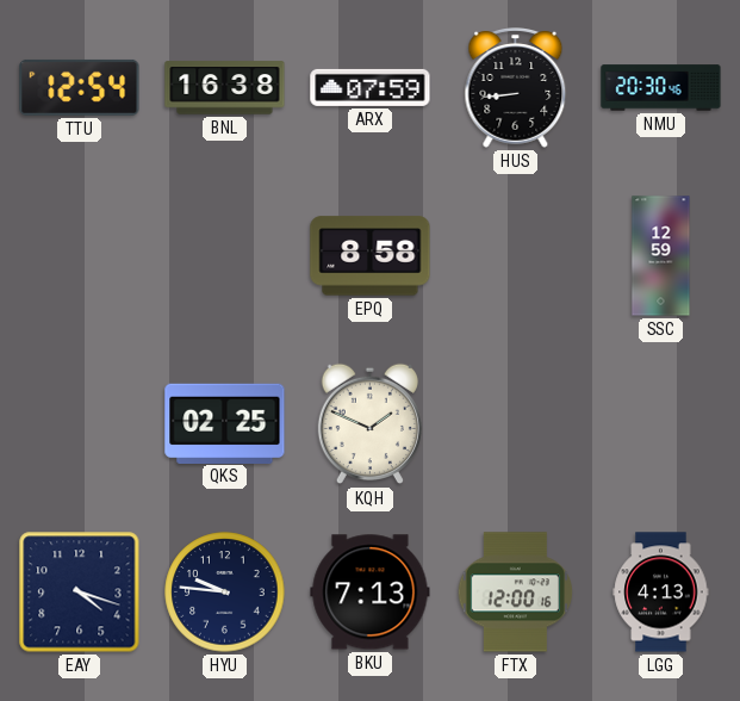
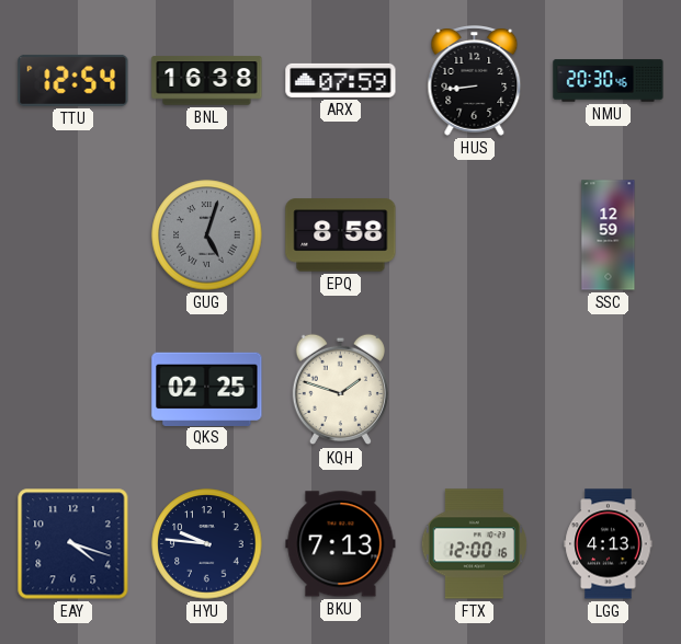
GUG: none -> 5:03 (207, 235)
KQH: 1:49 -> 1:48 (340, 390)
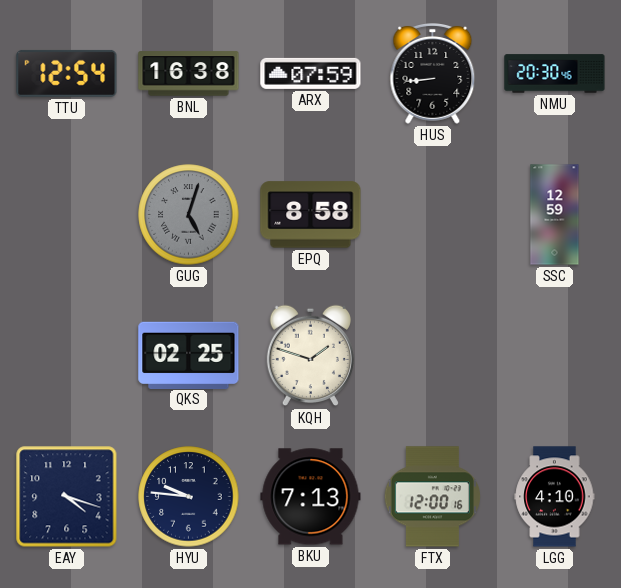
LGG: 4:13 -> 4:10 (555, 497)
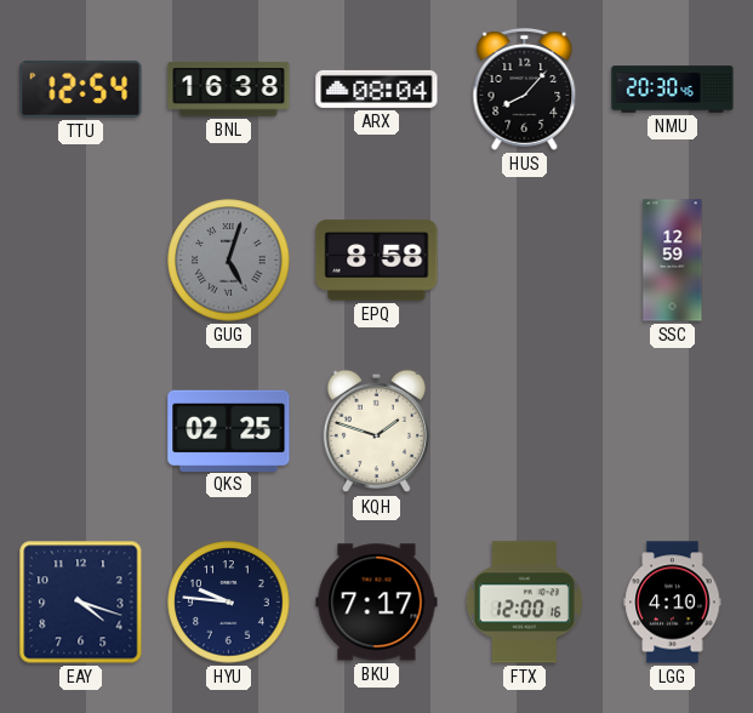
ARX: 07:59 -> 08:04 (377, 89)
HUS: 8:44 -> 8:07 (525, 90)
BKU: 7:13 -> 7:17 (377, 603)
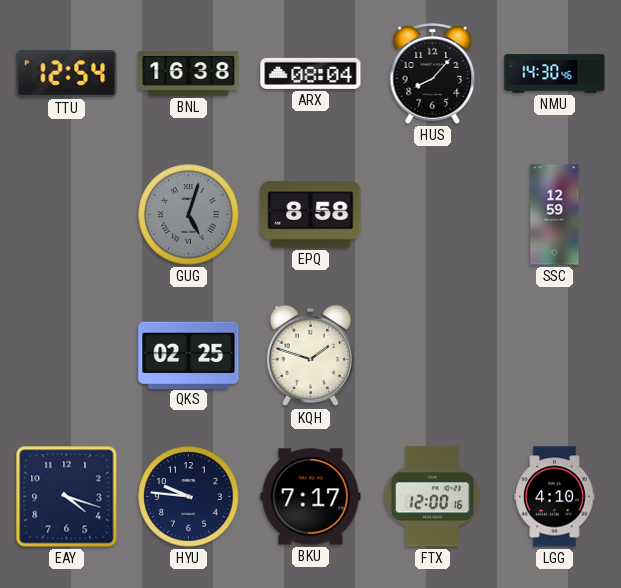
NMU: 20:30 -> 14:30 (555, 74)
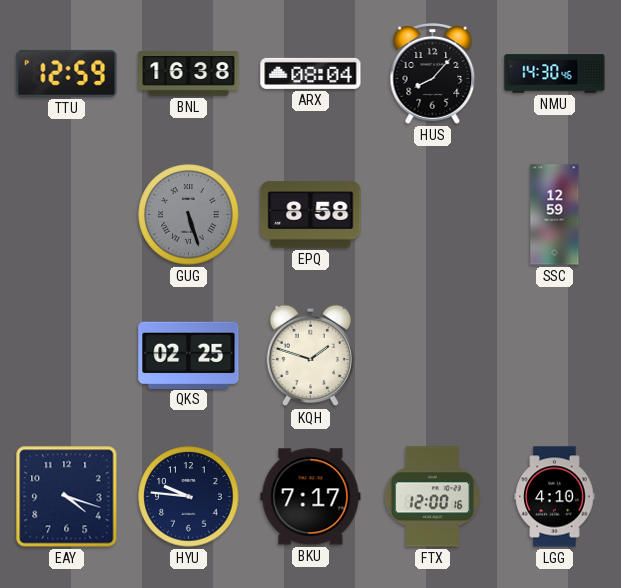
TTU: 12:54 -> 12:59 (67, 73)
GUG: 5:03 -> 5:27 (189, 215)
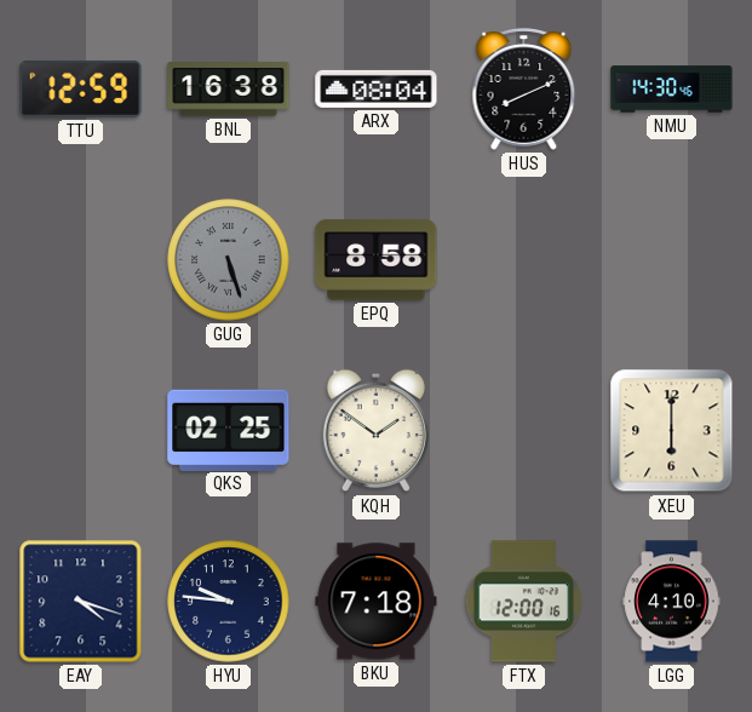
HUS: 8:07 -> 8:11 (524, 90)
SSC: 12:59 -> none (555, 215)
KQH: 1:48 -> 1:51 (375, 431)
XEU: none -> 6:00 (672, 431)
BKU: 7:17 -> 7:18 (377, 602)
